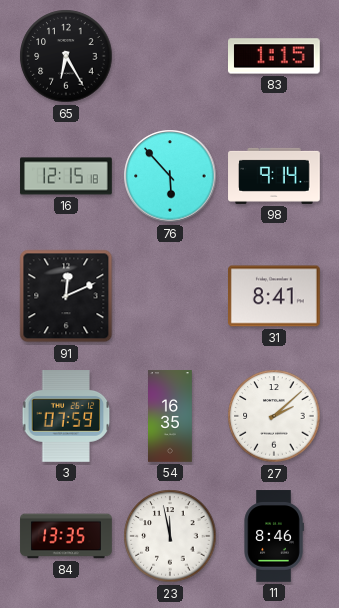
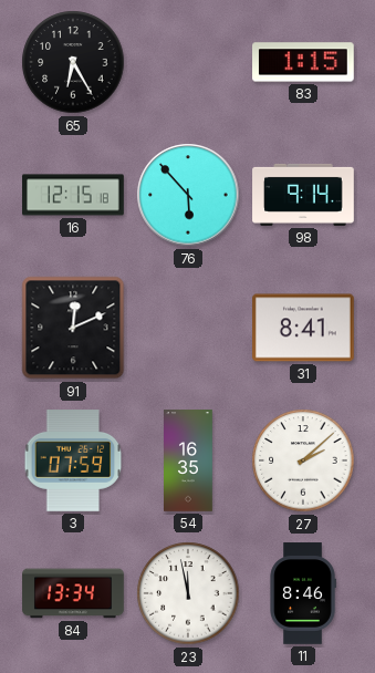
84: 13:35 -> 13:34 (73, 593)
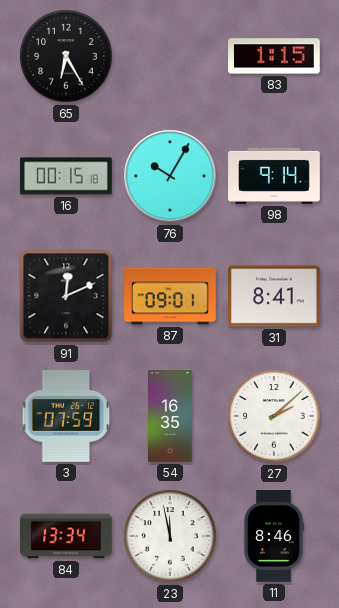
16: 12:15 -> 00:15 (66, 176)
76: 5:53 -> 10:05 (170, 176)
87: none -> 09:01 (171, 296)
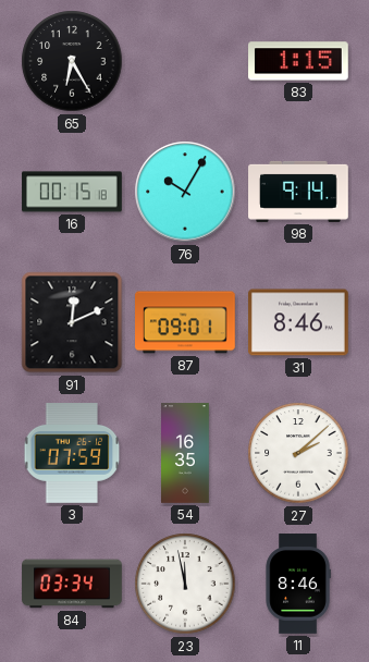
31: 8:41 -> 8:46 (299, 322)
84: 13:34 -> 03:34 (72, 584)
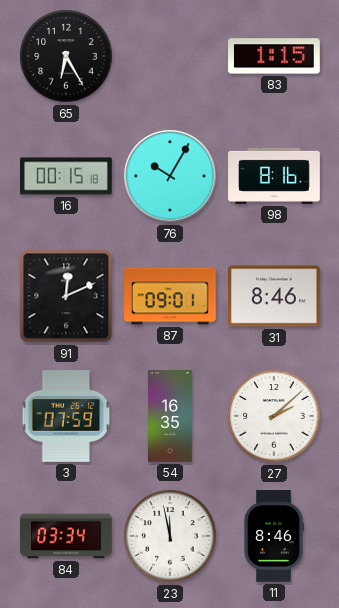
98: 9:14 -> 8:16 (274, 176)
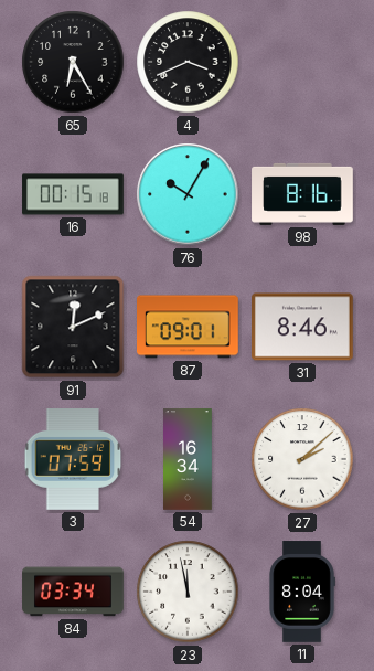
4: none -> 3:41 (188, 62)
83: 1:15 -> none (275, 56)
54: 16:35 -> 16:34 (189, 459)
11: 8:46 -> 8:04 (302, 592)
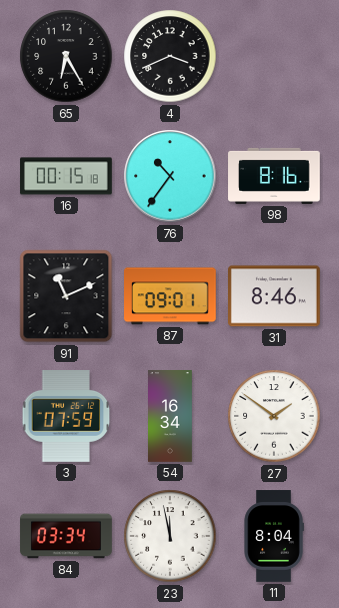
76: 10:05 -> 10:36 (170, 176)
91: 12:11 -> 11:11 (66, 296)
27: 2:08 -> 1:51 (274, 416)
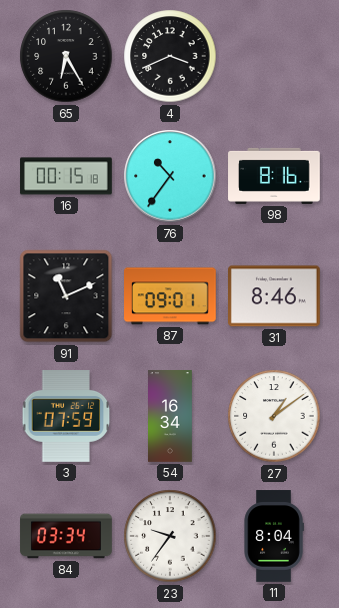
27: 1:51 -> 1:09 (274, 416)
23: 11:58 -> 9:36 (170, 536)
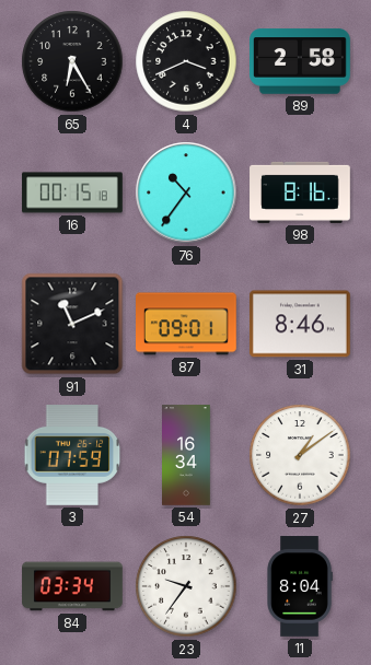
89: none -> 2:58 (301, 61)
